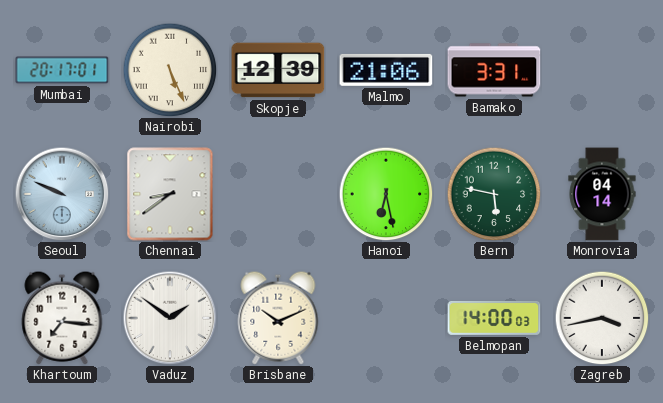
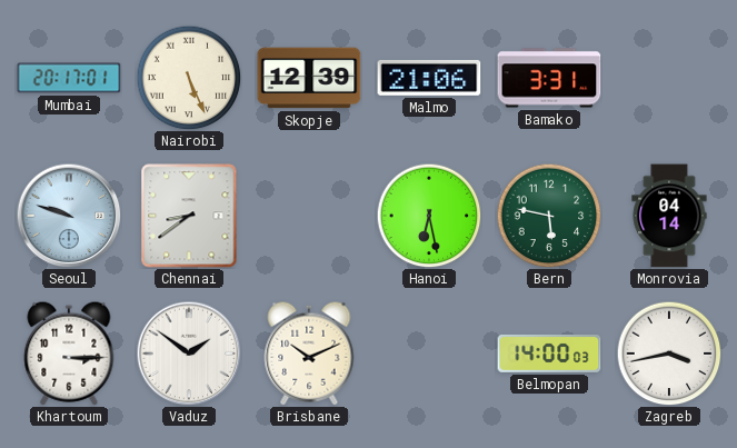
Seoul: 9:49 -> 9:48 (69, 216)
Khartoum: 7:16 -> 3:15 (69, 354)
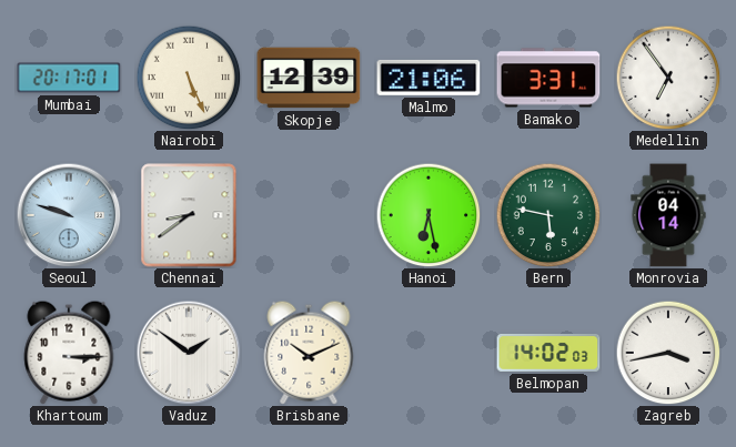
Medellin: none -> 6:54 (668, 78)
Belmopan: 14:00 -> 14:02 (548, 353)
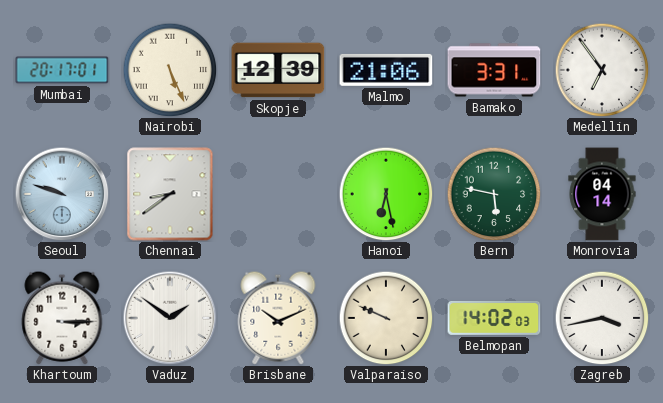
Valparaiso: none -> 9:49 (386, 318)
